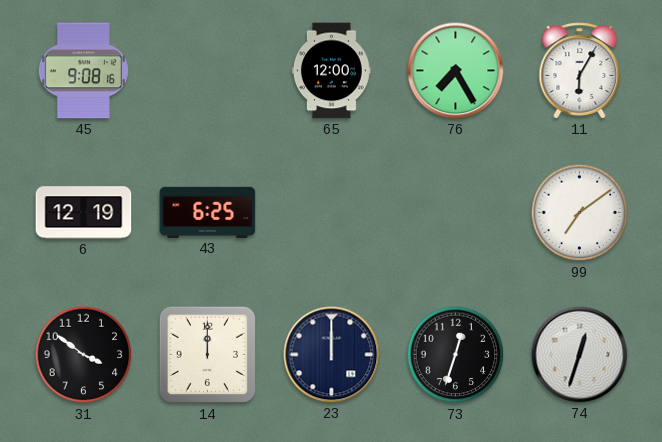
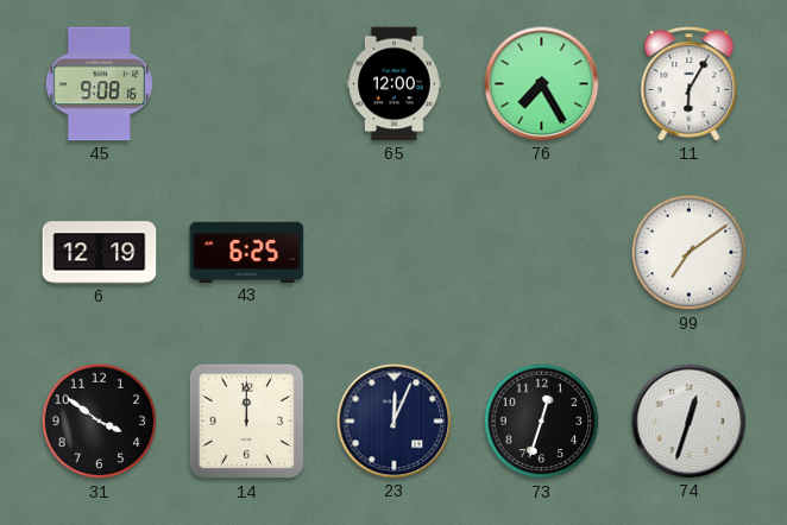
23: 12:00 -> 12:04 (395, 422)
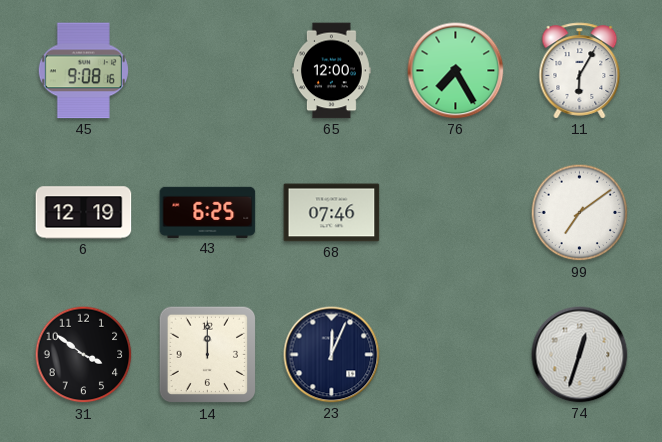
68: none -> 07:46 (332, 213)
73: 12:33 -> none (542, 422)
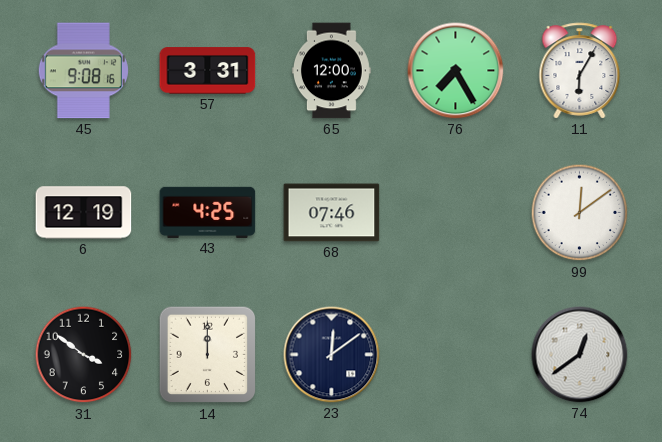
57: none -> 3:31 (208, 71)
43: 6:25 -> 4:25 (208, 212)
99: 7:09 -> 12:09 (580, 213)
23: 12:04 -> 12:09 (332, 355)
74: 12:33 -> 12:39 (580, 355)
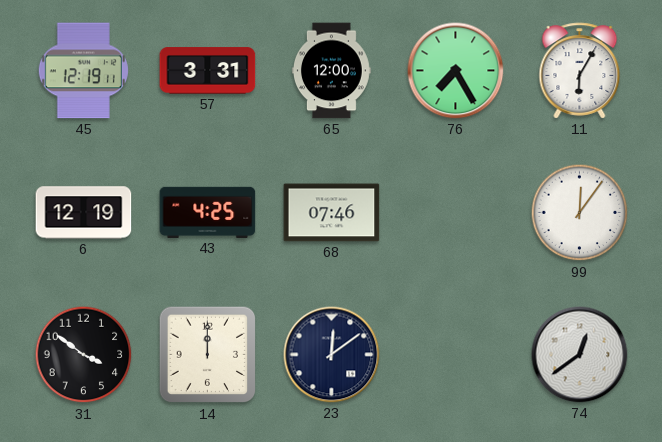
45: 9:08 -> 12:19 (83, 71)
99: 12:09 -> 12:06 (580, 213)
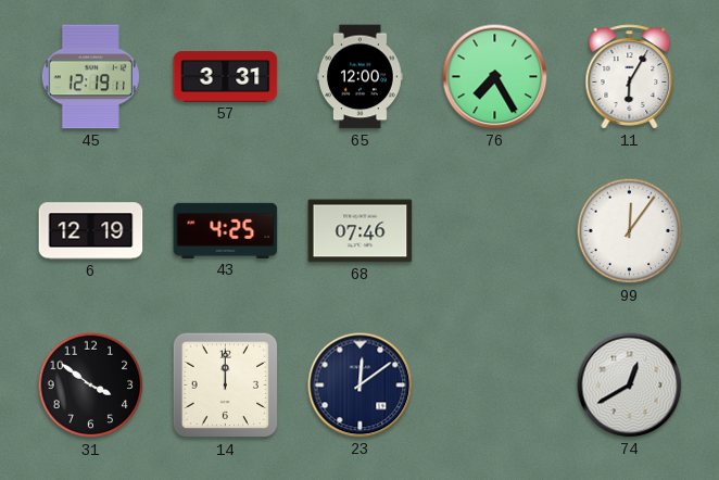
74: 12:39 -> 12:40 (630, 386)
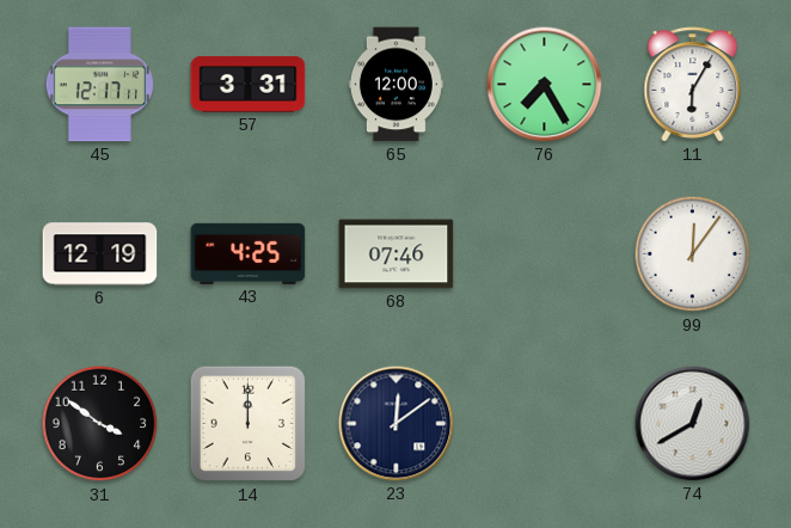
45: 12:19 -> 12:17 (99, 85)
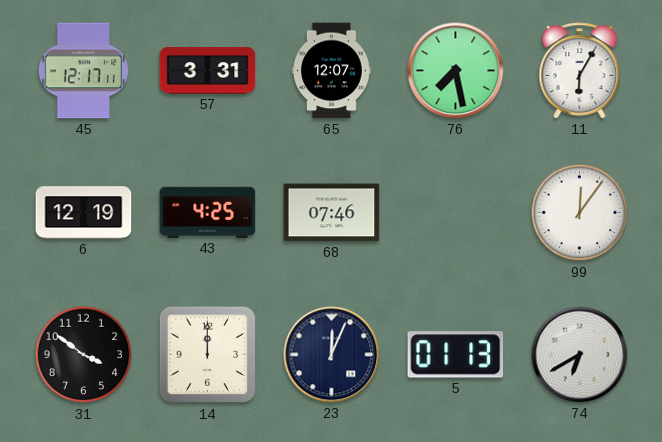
65: 12:00 -> 12:07 (331, 71)
76: 7:25 -> 7:28 (456, 71)
23: 12:09 -> 12:04 (332, 355)
5: none -> 01:13 (456, 355)
74: 12:40 -> 6:40 (580, 355)
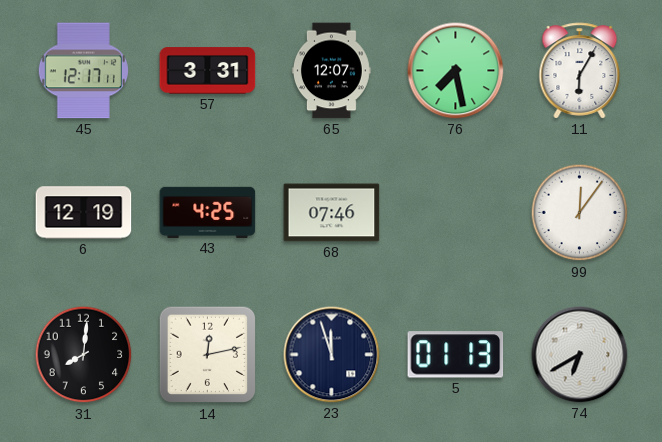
31: 3:51 -> 8:01 (84, 355)
14: 12:00 -> 12:13 (208, 355)
23: 12:04 -> 11:57 (332, 355)
